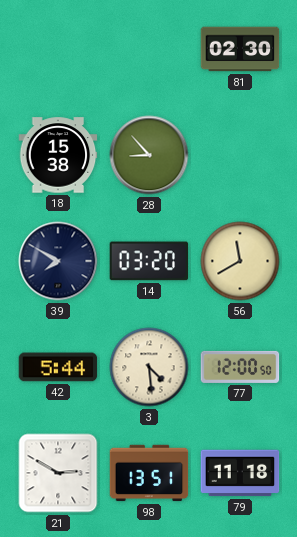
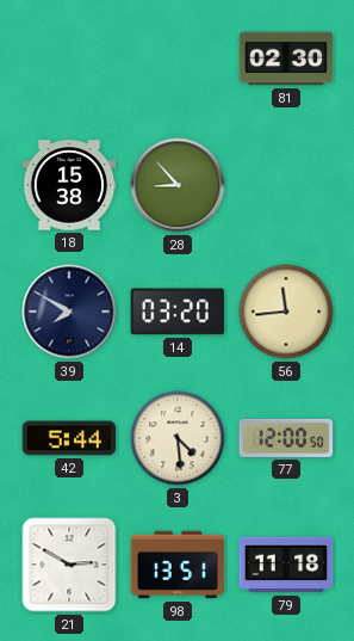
56: 11:40 -> 11:44 (286, 312)
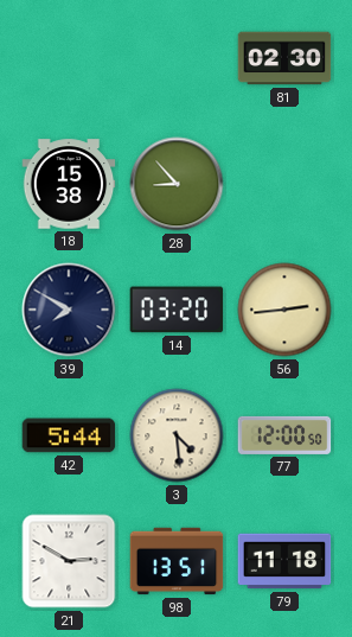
56: 11:44 -> 2:44 (284, 310)
